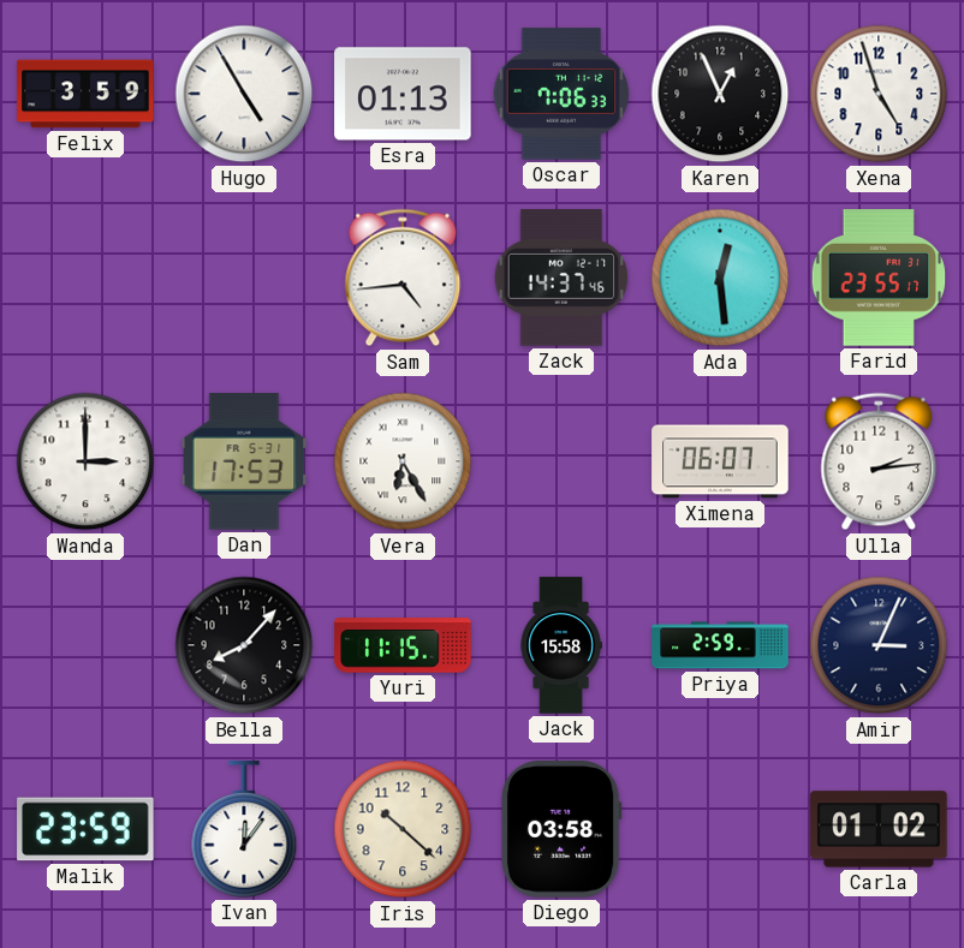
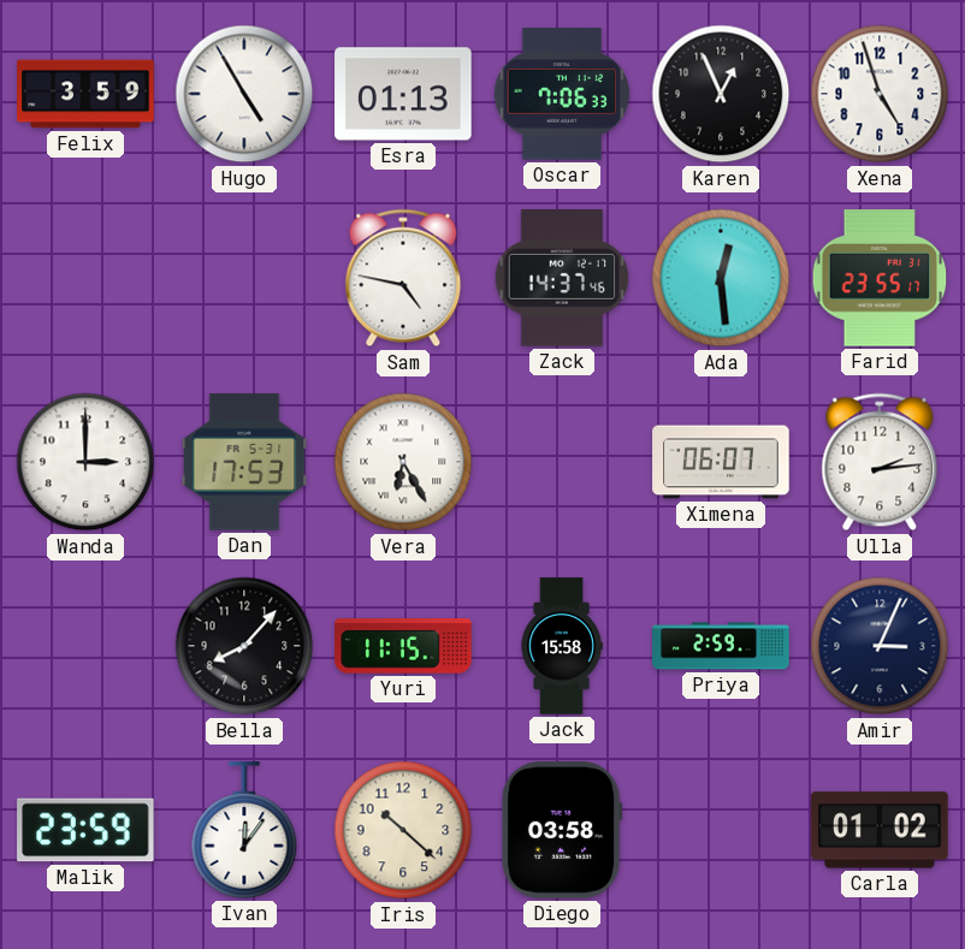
Sam: 4:44 -> 4:47 (403, 278)
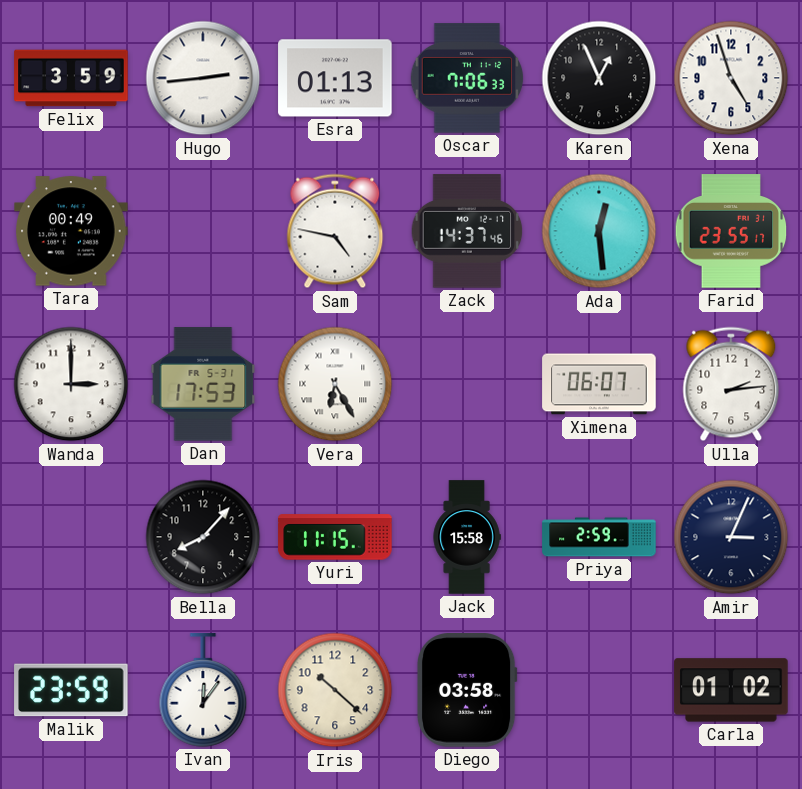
Hugo: 4:55 -> 2:44 (203, 78)
Tara: none -> 00:49 (71, 231)
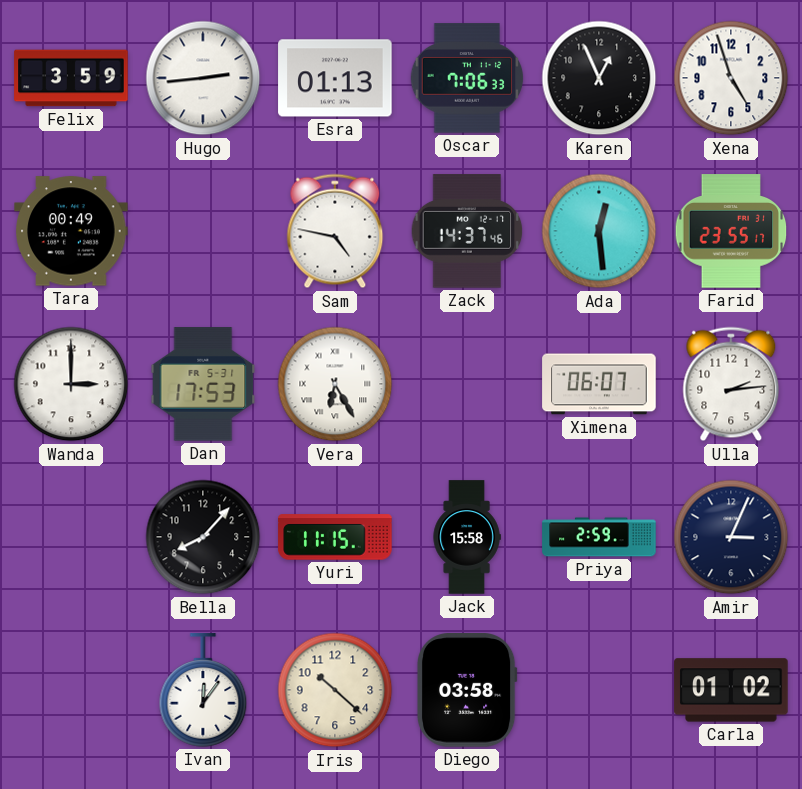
Malik: 23:59 -> none (71, 690)
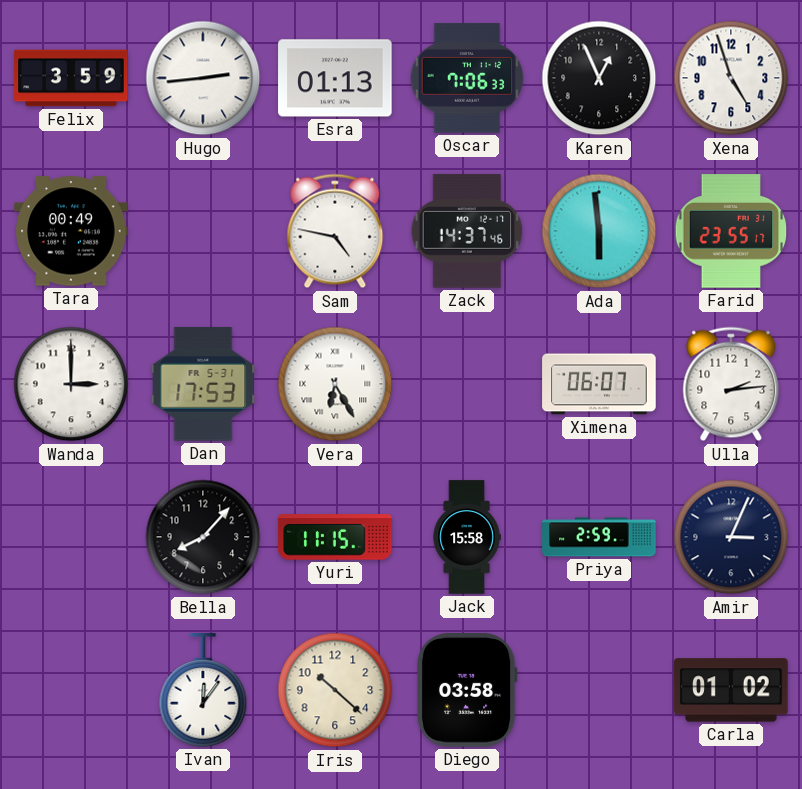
Ada: 12:29 -> 5:59 (599, 231)
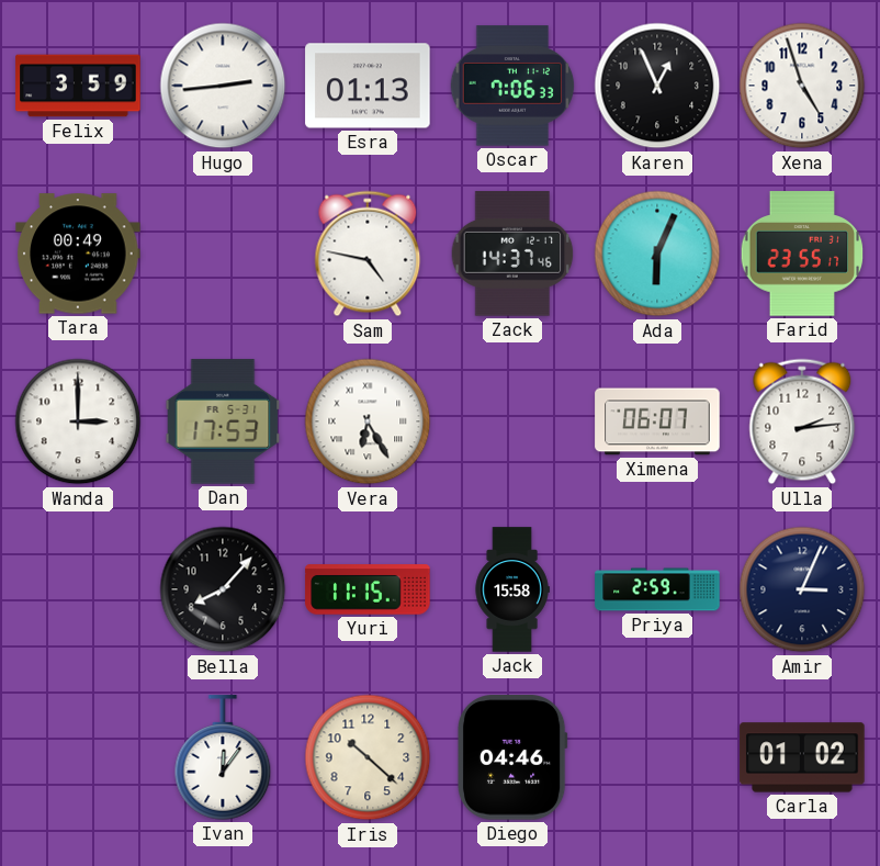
Ada: 5:59 -> 6:04 (657, 254)
Diego: 03:58 -> 04:46 (512, 757)
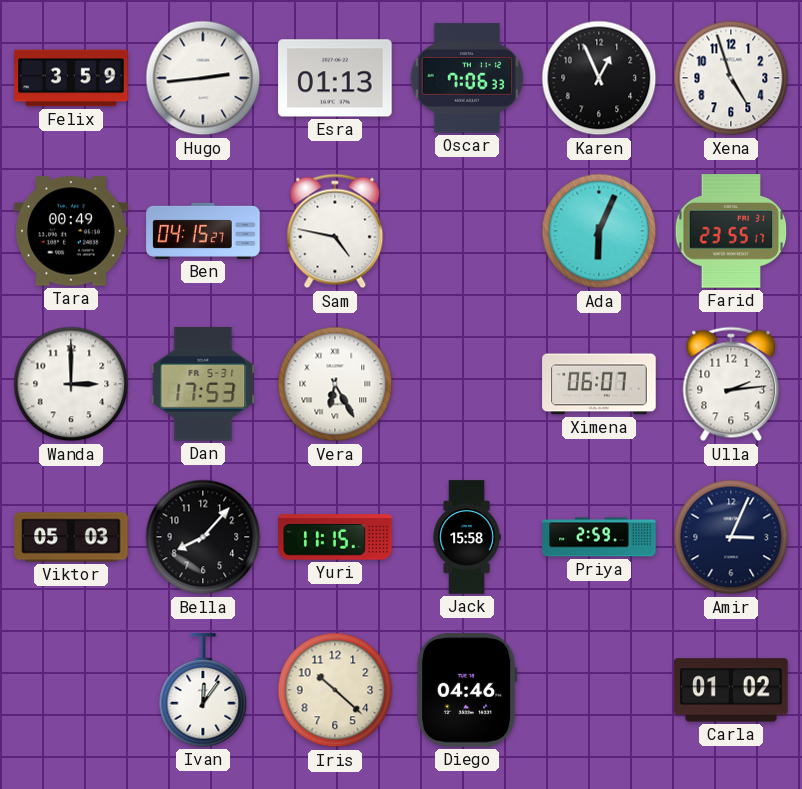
Ben: none -> 04:15 (203, 231)
Zack: 14:37 -> none (512, 254)
Viktor: none -> 05:03 (71, 537)
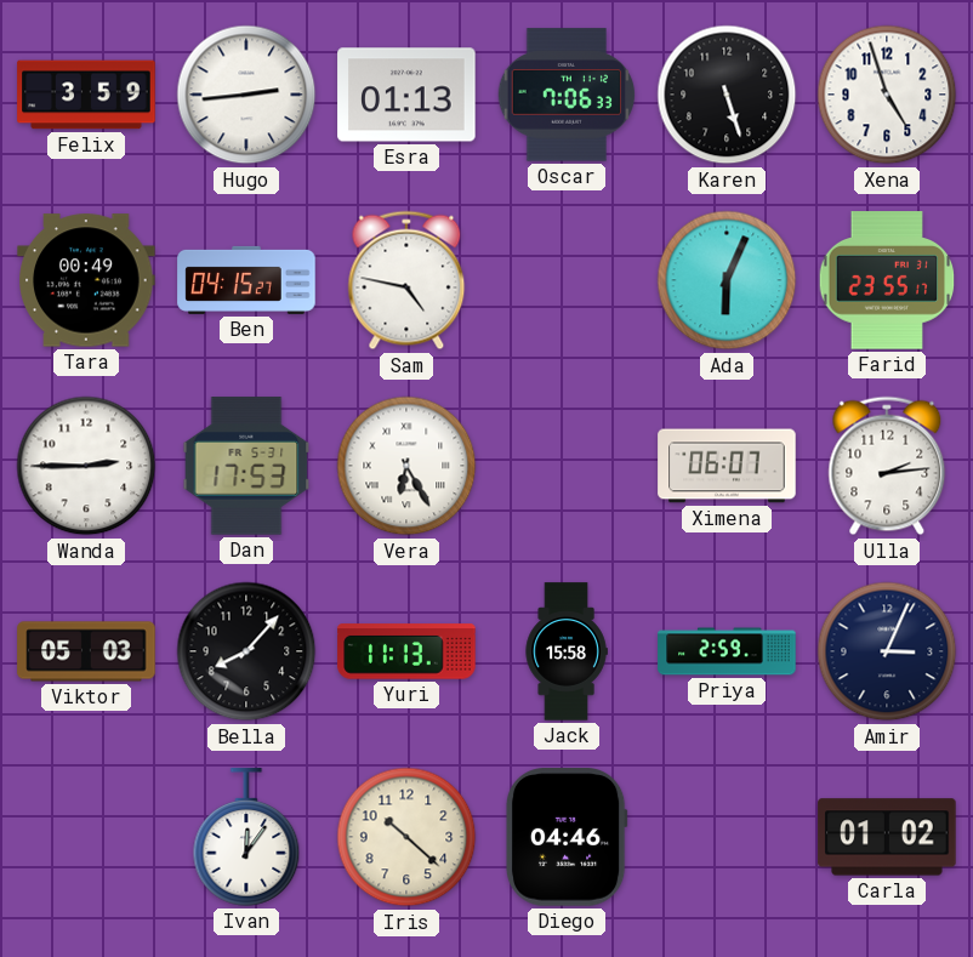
Karen: 12:56 -> 5:27 (727, 95)
Wanda: 3:00 -> 2:45 (86, 466)
Yuri: 11:15 -> 11:13 (406, 651)
